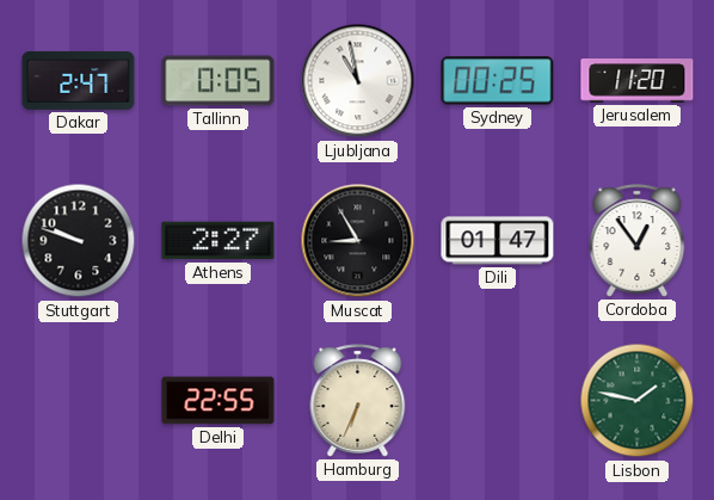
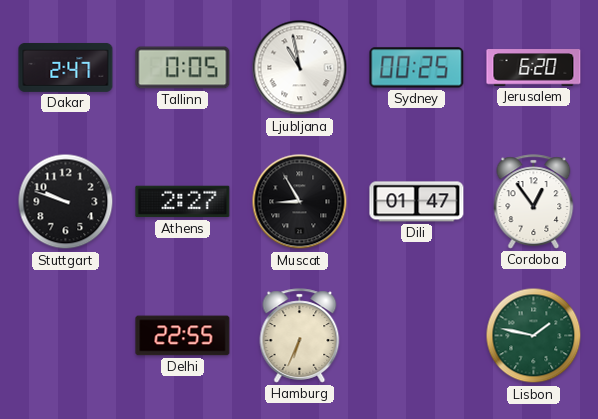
Jerusalem: 11:20 -> 6:20 (534, 68)
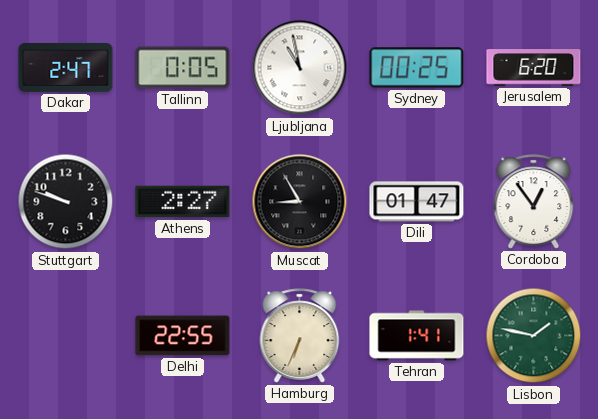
Tehran: none -> 1:41 (417, 336)
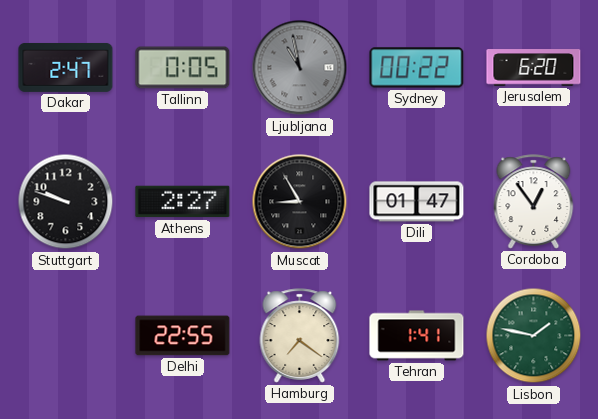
Ljubljana dial: white -> grey (300, 68)
Sydney: 00:25 -> 00:22 (417, 68)
Hamburg: 6:34 -> 7:21 (300, 336)
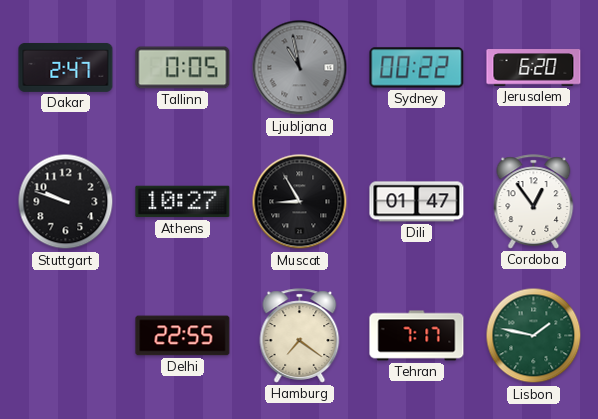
Athens: 2:27 -> 10:27 (183, 202)
Tehran: 1:41 -> 7:17 (417, 336)
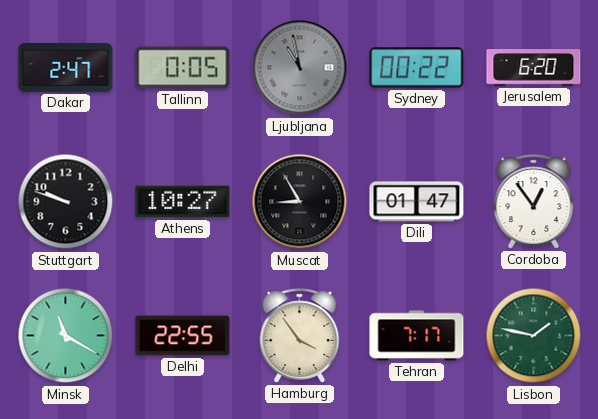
Minsk: none -> 11:20 (66, 336)
Hamburg: 7:21 -> 3:54 (300, 336)
